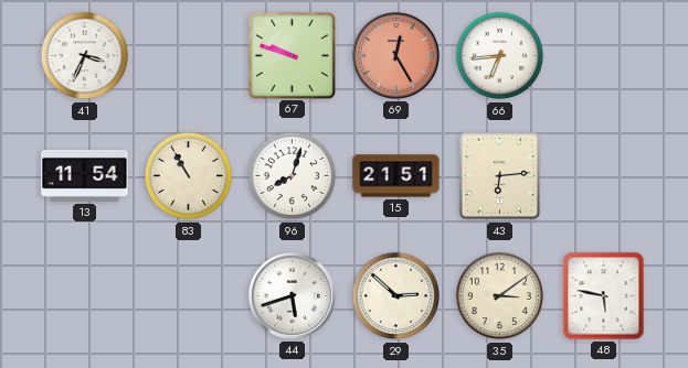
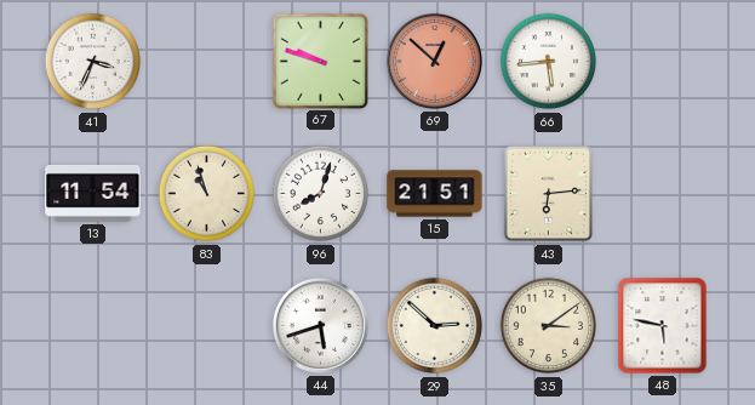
69: 12:25 -> 12:52 (434, 61)
66: 6:44 -> 5:44 (549, 62)
83: 10:55 -> 10:57 (207, 194)
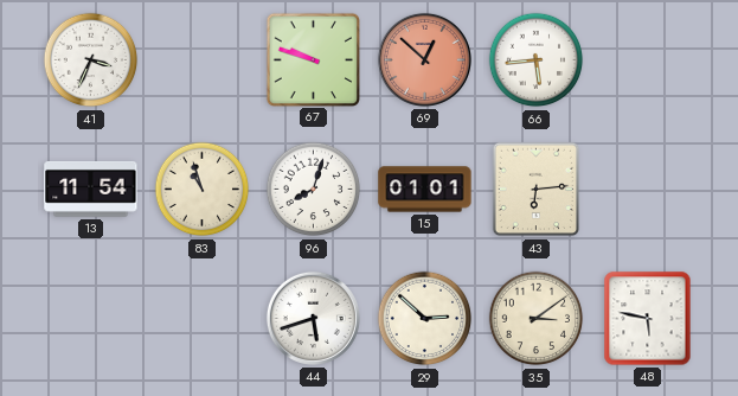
15: 21:51 -> 01:01 (425, 190)
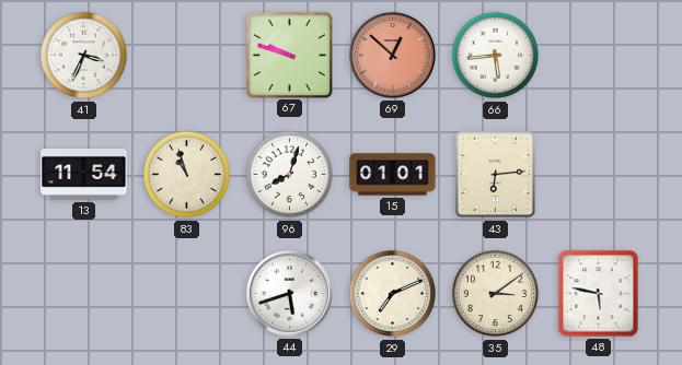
29: 2:52 -> 7:11 (393, 294)
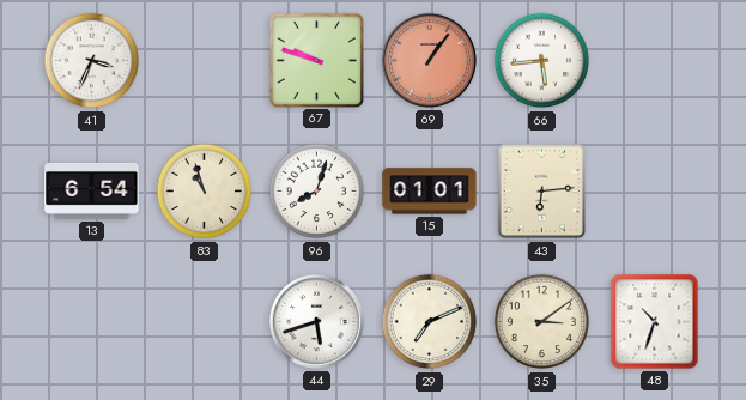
69: 12:52 -> 1:06 (429, 60)
13: 11:54 -> 6:54 (92, 190)
48: 5:47 -> 10:33 (655, 322)
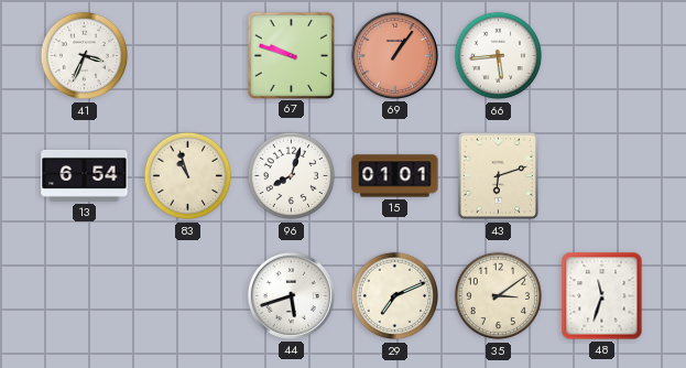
43: 6:14 -> 6:12 (499, 176)
48: 10:33 -> 11:33 (602, 296)
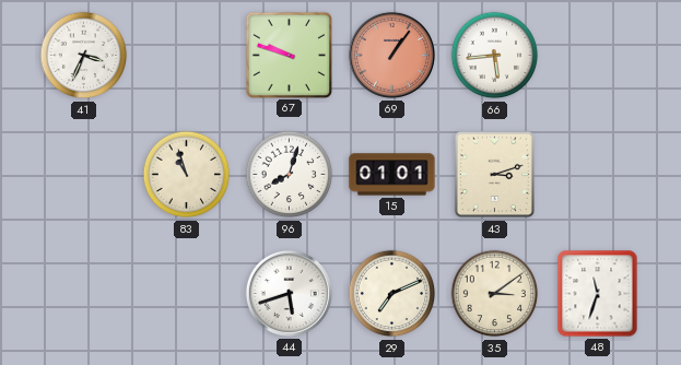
13: 6:54 -> none (85, 175)
43: 6:12 -> 3:12 (495, 175)
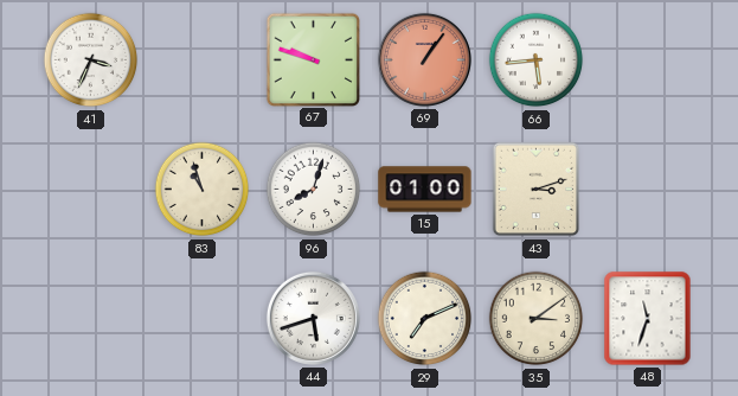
15: 01:01 -> 01:00 (425, 190)
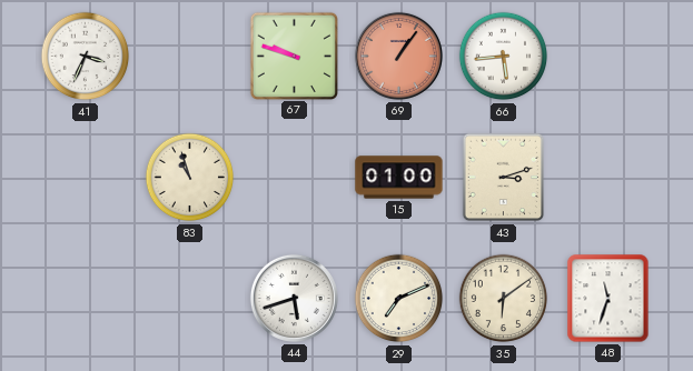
96: 8:03 -> none (314, 190)
35: 3:09 -> 6:09 (504, 299)
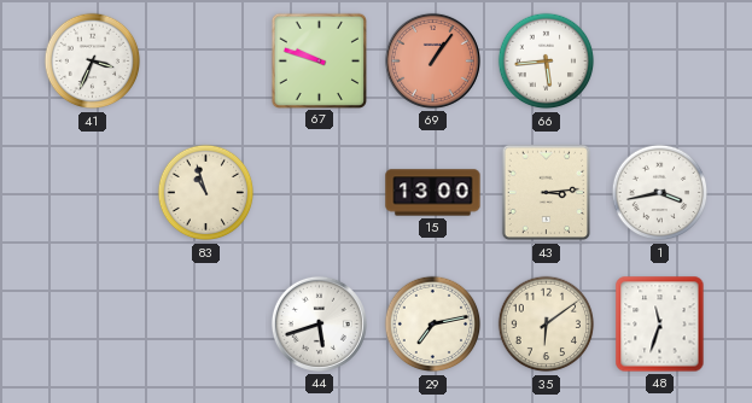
15: 01:00 -> 13:00 (433, 193)
43: 3:12 -> 3:14 (547, 193)
1: none -> 3:43 (660, 193)
29: 7:11 -> 7:13 (433, 325)
